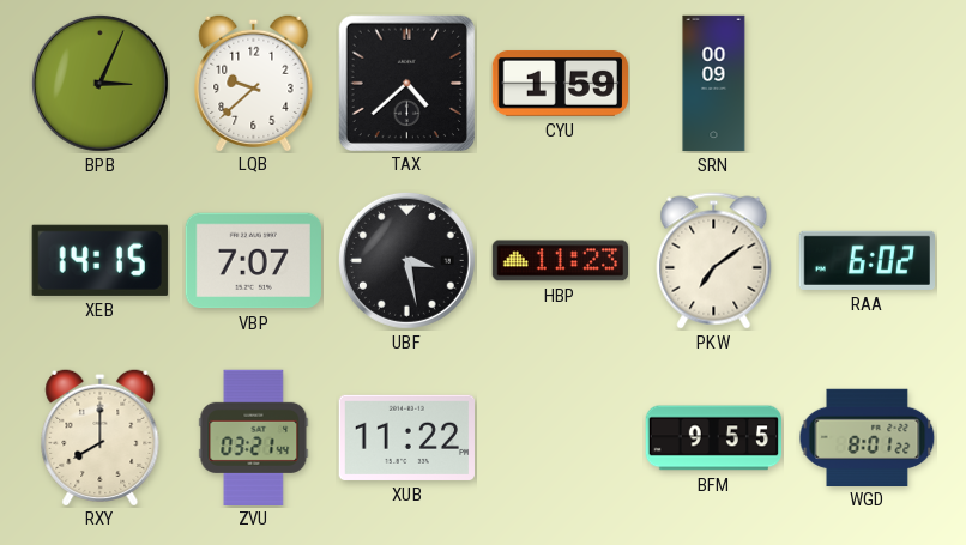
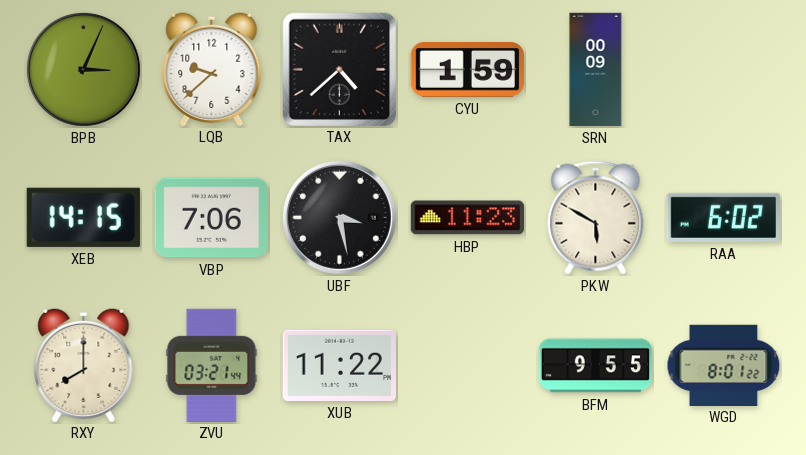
VBP: 7:07 -> 7:06 (211, 218)
PKW: 7:09 -> 5:50 (596, 218)
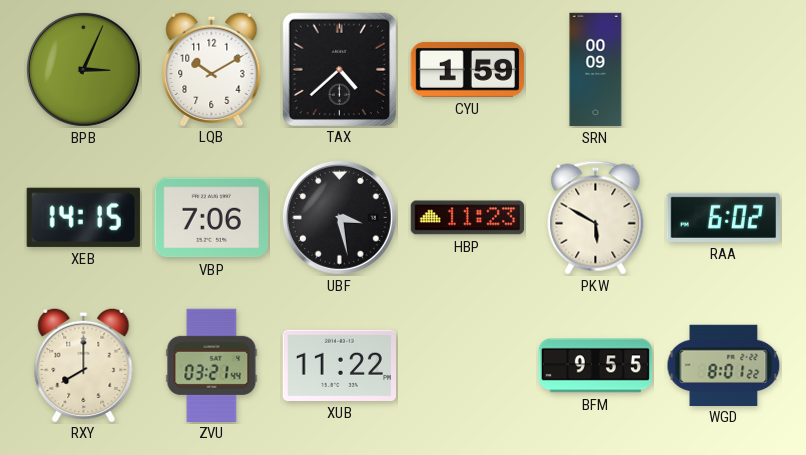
LQB: 9:38 -> 10:10 (212, 68)
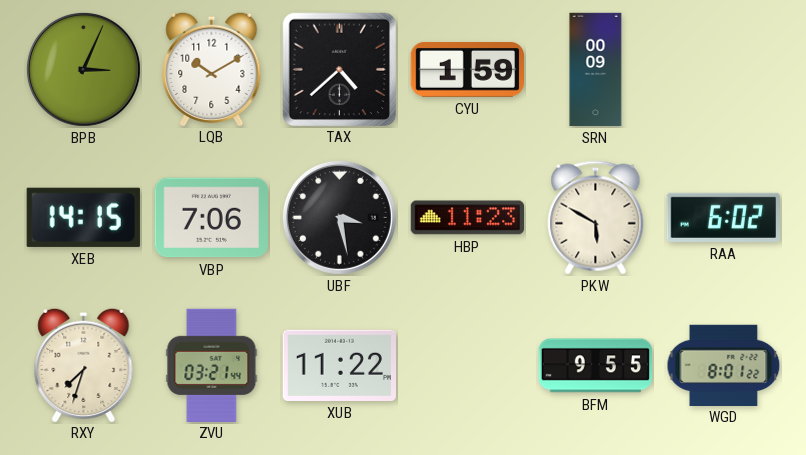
RXY: 8:00 -> 7:33 (84, 364)
